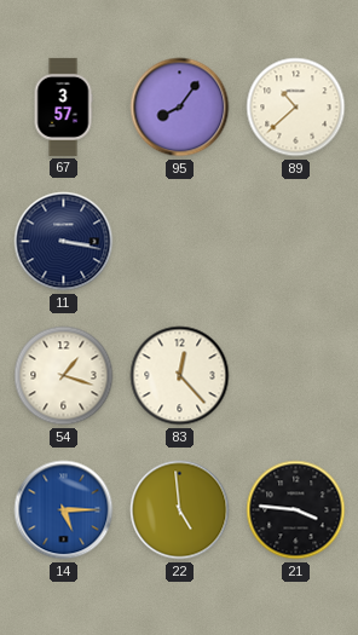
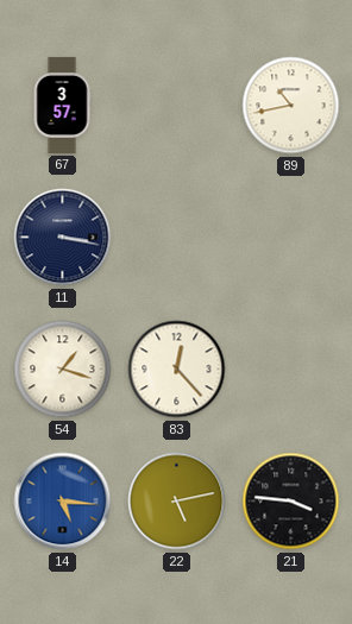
95: 8:06 -> none (180, 108)
89: 10:38 -> 10:43 (291, 106)
14: 5:15 -> 5:16 (63, 502)
22: 4:59 -> 5:13 (177, 502)
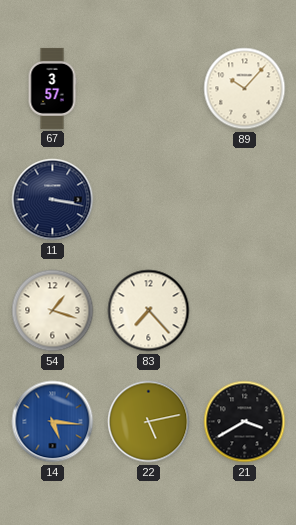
89: 10:43 -> 10:07 (245, 89)
83: 12:23 -> 7:23 (149, 311)
21: 3:46 -> 3:40 (245, 422)
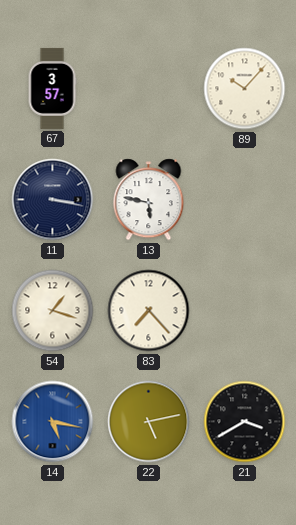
13: none -> 5:47 (149, 200)
14: 5:16 -> 5:17 (53, 422)
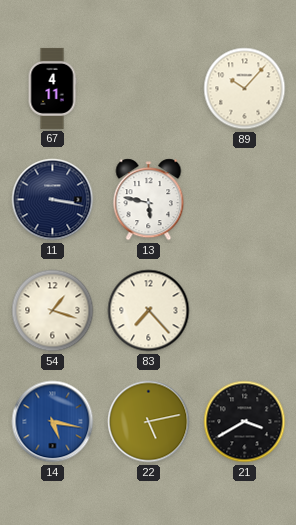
67: 3:57 -> 4:11 (52, 88)
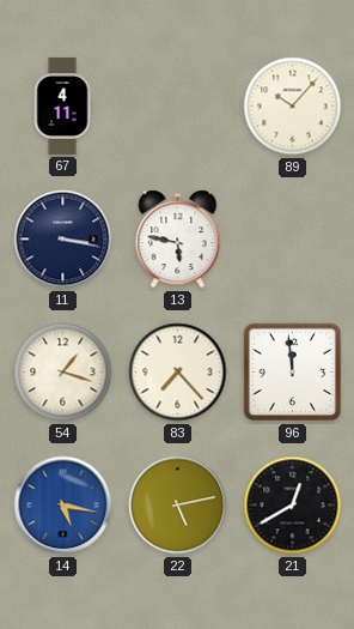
96: none -> 11:59 (293, 373)
21: 3:40 -> 12:40 (293, 506)
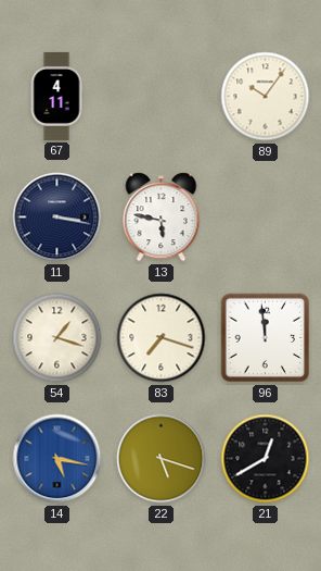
89: 10:07 -> 10:06 (266, 97)
83: 7:23 -> 7:18 (162, 338)
22: 5:13 -> 5:18 (162, 459)
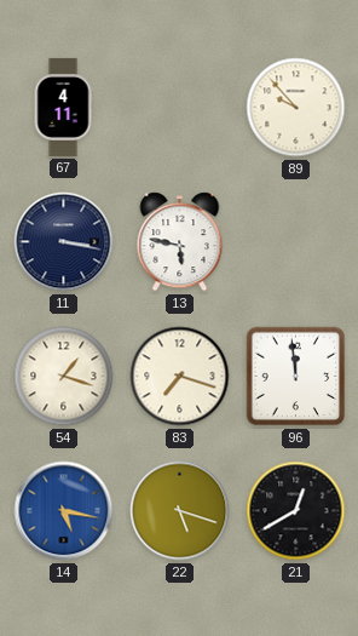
89: 10:06 -> 9:53 (296, 108)
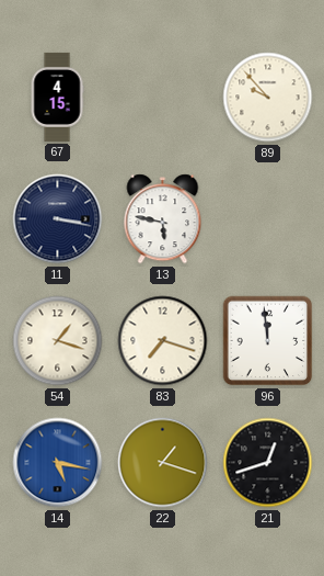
67: 4:11 -> 4:15 (57, 97)
22: 5:18 -> 1:18 (163, 463)
21: 12:40 -> 12:42 (268, 463)
